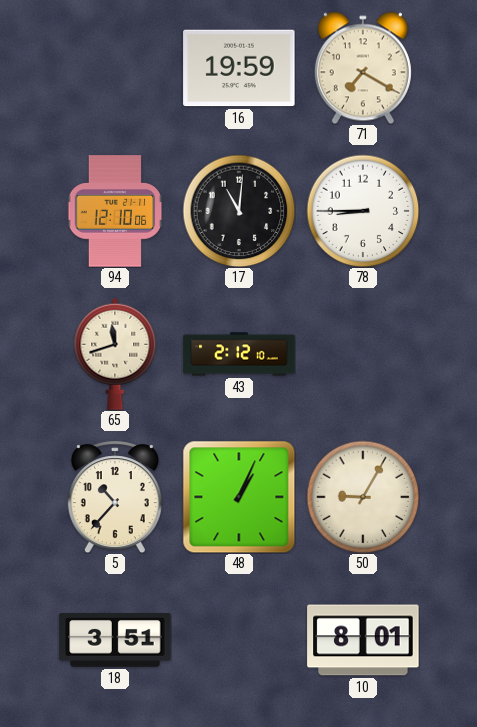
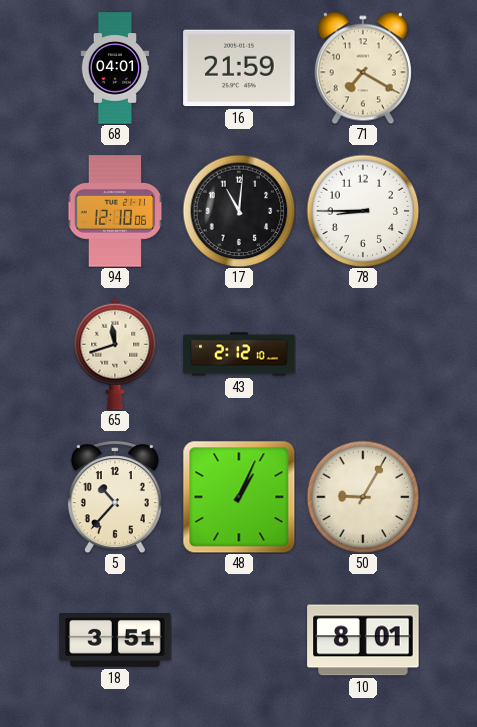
68: none -> 04:01 (115, 68)
16: 19:59 -> 21:59 (239, 68)
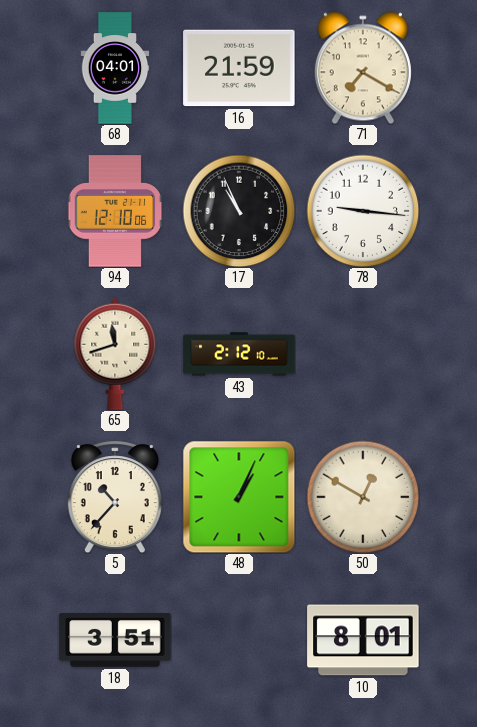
17: 11:01 -> 10:56 (239, 211)
78: 8:45 -> 9:16 (363, 211)
50: 9:05 -> 12:50 (363, 497)
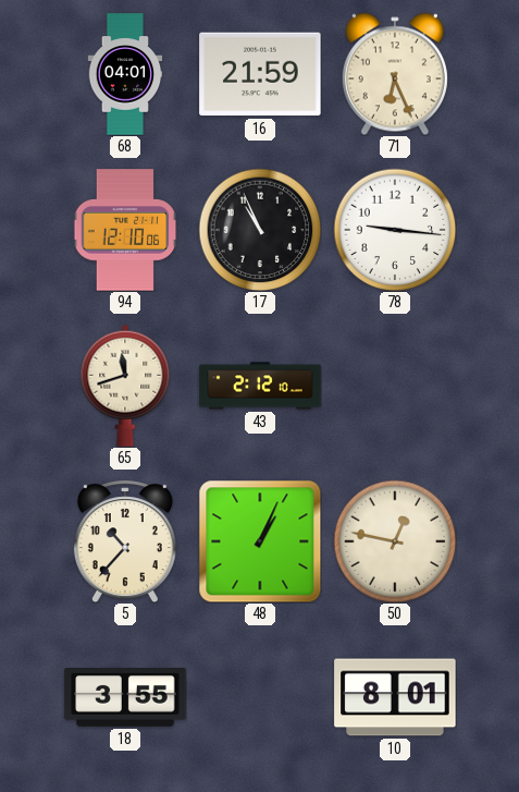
71: 7:20 -> 6:26 (395, 74)
50: 12:50 -> 12:47 (395, 541)
18: 3:51 -> 3:55 (125, 698)
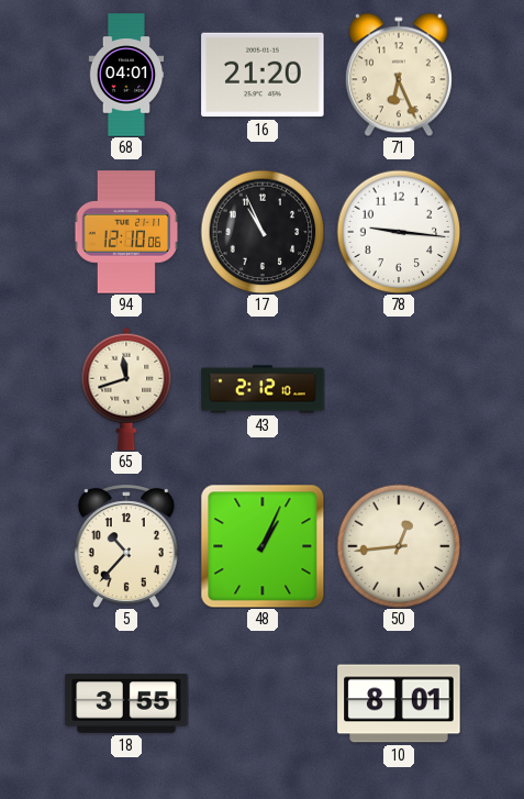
16: 21:59 -> 21:20 (263, 75)
50: 12:47 -> 12:44 (399, 546)
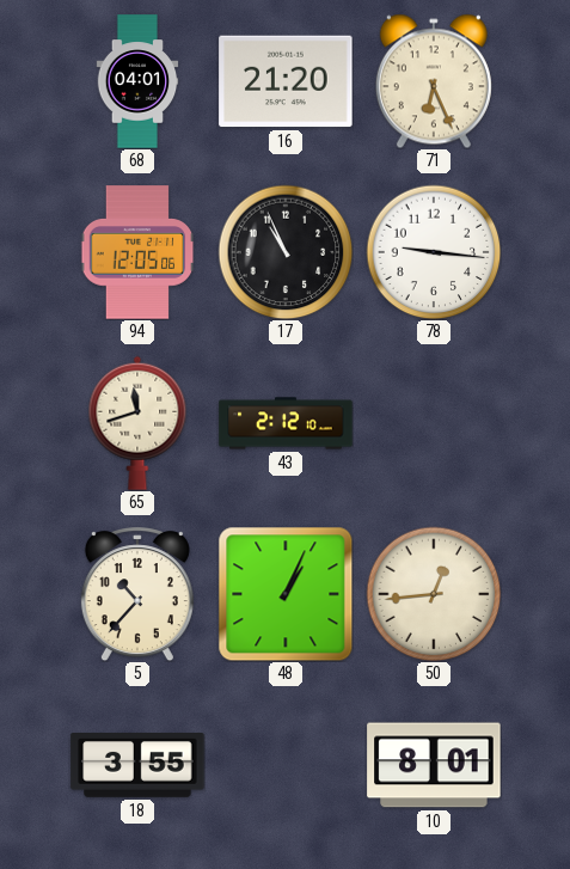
94: 12:10 -> 12:05 (137, 252)
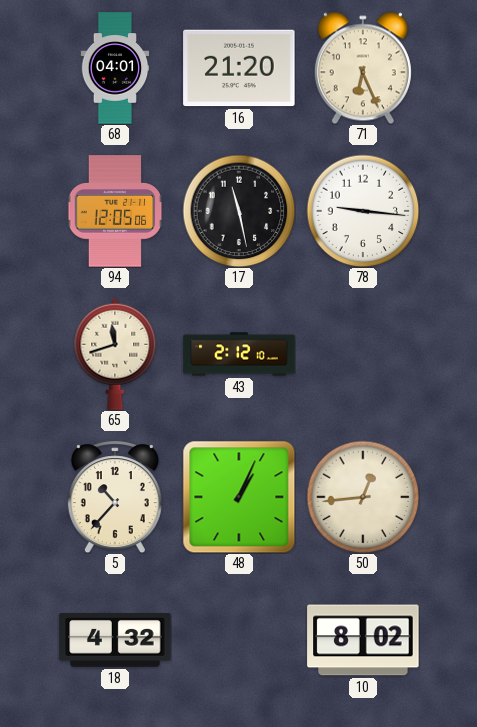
17: 10:56 -> 11:28 (239, 211)
18: 3:55 -> 4:32 (115, 641)
10: 8:01 -> 8:02 (363, 640)
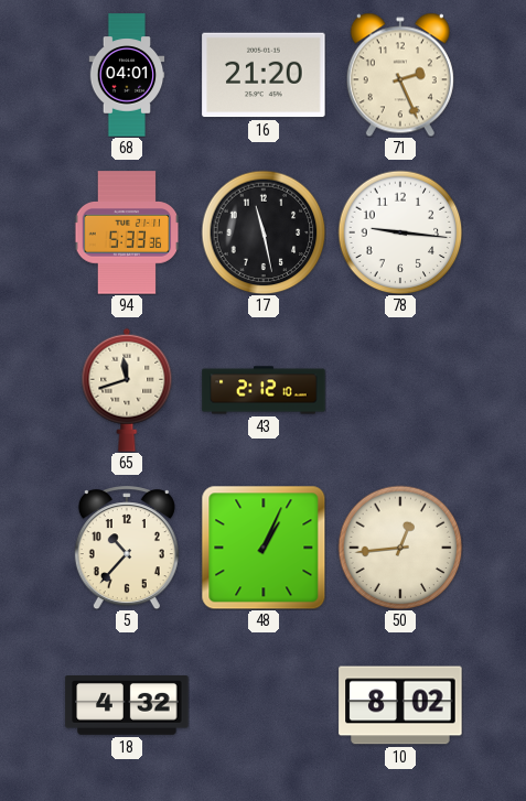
71: 6:26 -> 2:26 (400, 75)
94: 12:05 -> 5:33 (127, 232)
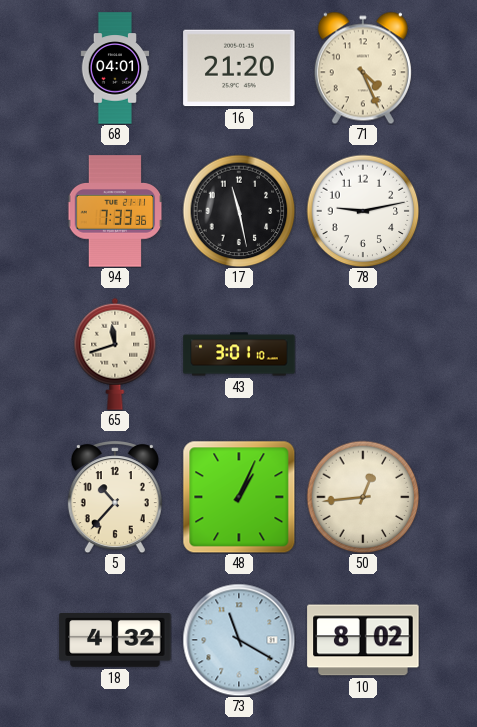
71: 2:26 -> 4:26 (363, 68)
94: 5:33 -> 7:33 (115, 211)
78: 9:16 -> 9:13 (363, 211)
43: 2:12 -> 3:01 (239, 354)
73: none -> 11:20 (239, 640)
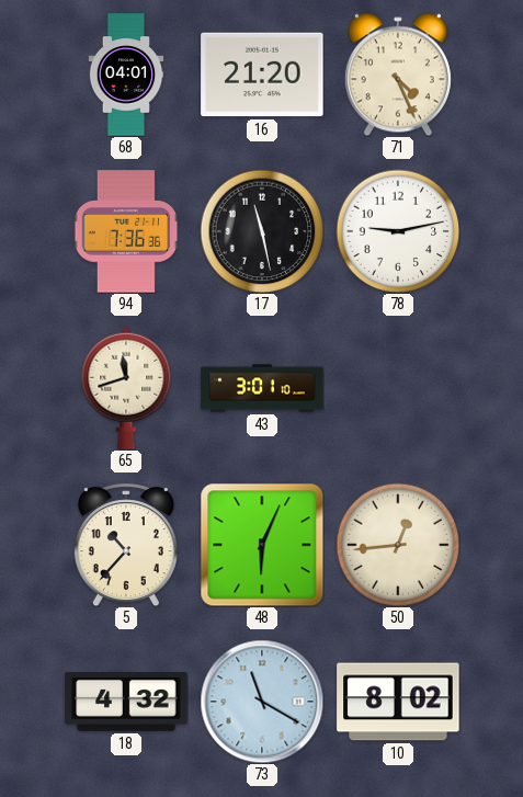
94: 7:33 -> 7:36 (126, 231)
48: 1:04 -> 6:04 (262, 545)
